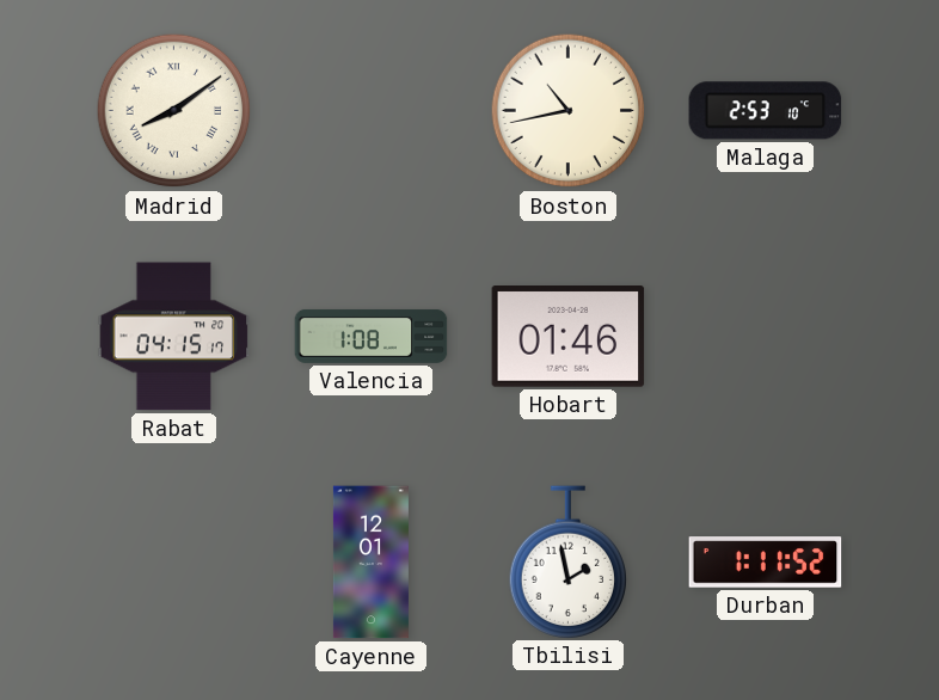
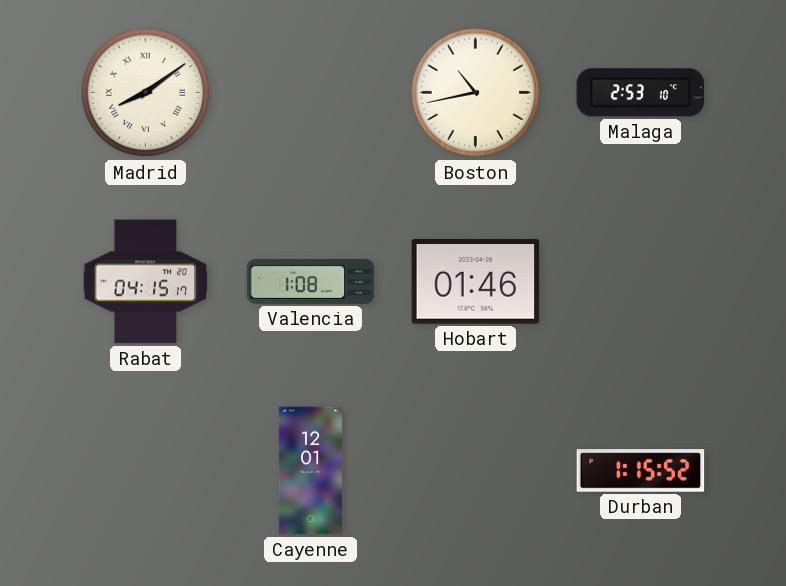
Tbilisi: 1:58 -> none (567, 561)
Durban: 1:11 -> 1:15 (641, 471)
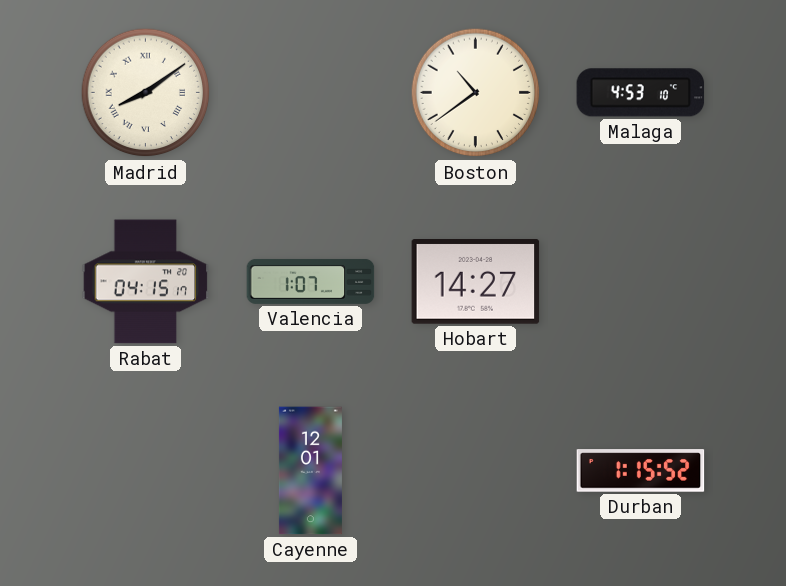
Boston: 10:43 -> 10:39 (476, 93)
Malaga: 2:53 -> 4:53 (641, 93)
Valencia: 1:08 -> 1:07 (311, 281)
Hobart: 01:46 -> 14:27 (476, 282)
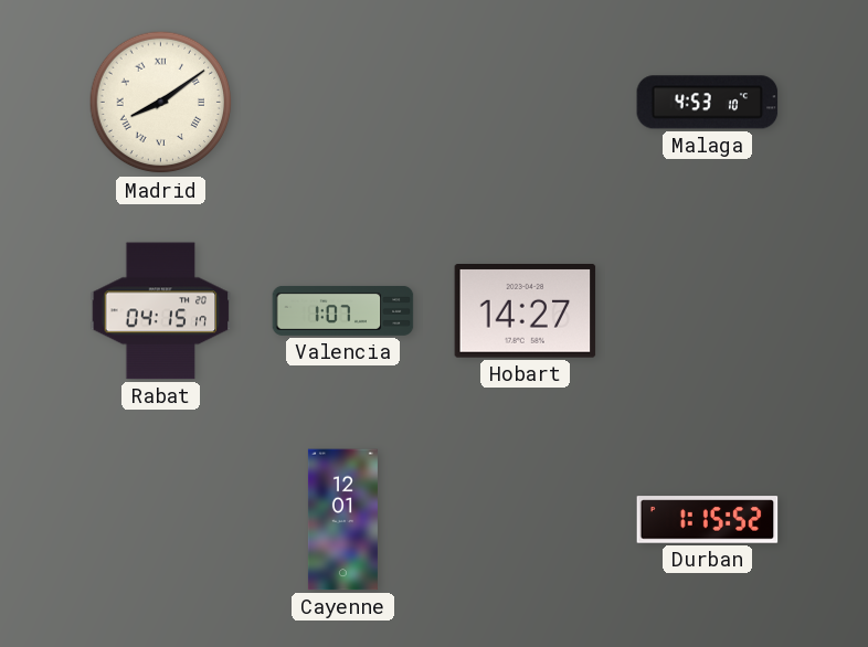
Boston: 10:39 -> none (476, 93)
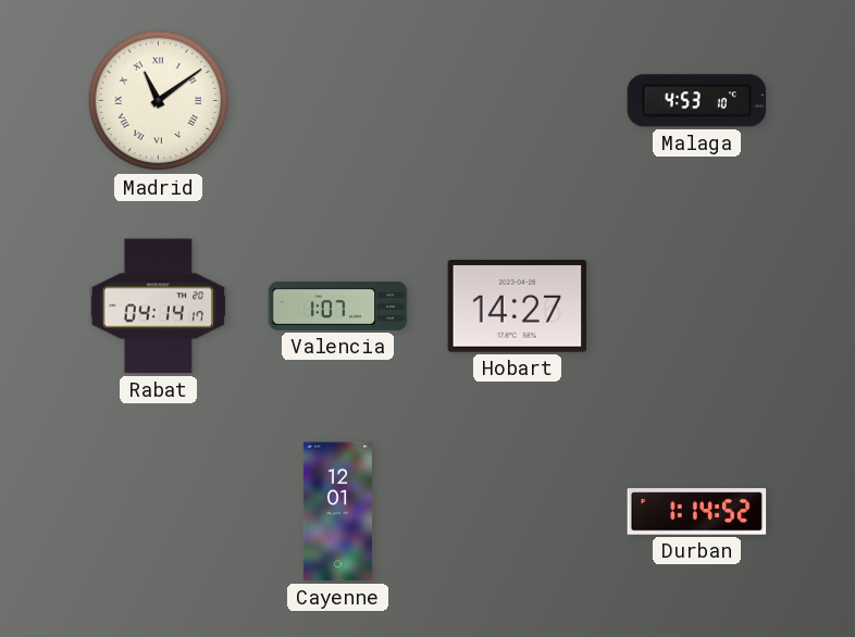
Madrid: 8:09 -> 11:09 (159, 101)
Rabat: 04:15 -> 04:14 (159, 307)
Durban: 1:15 -> 1:14 (697, 512)
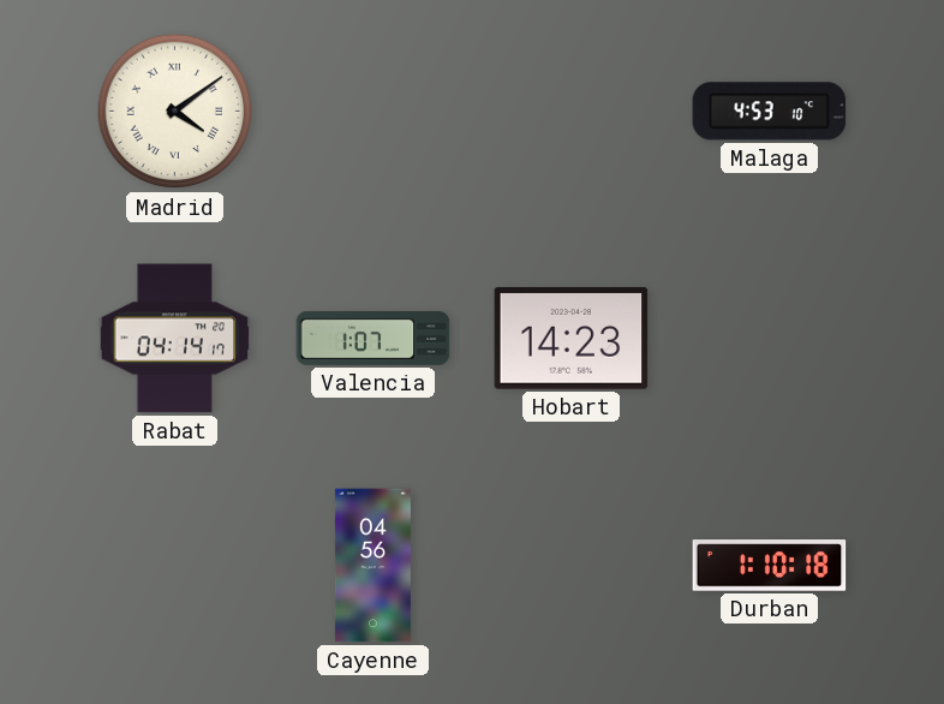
Madrid: 11:09 -> 4:09 (175, 112)
Hobart: 14:27 -> 14:23 (572, 339)
Cayenne: 12:01 -> 04:56 (372, 566)
Durban: 1:14 -> 1:10 (770, 566)
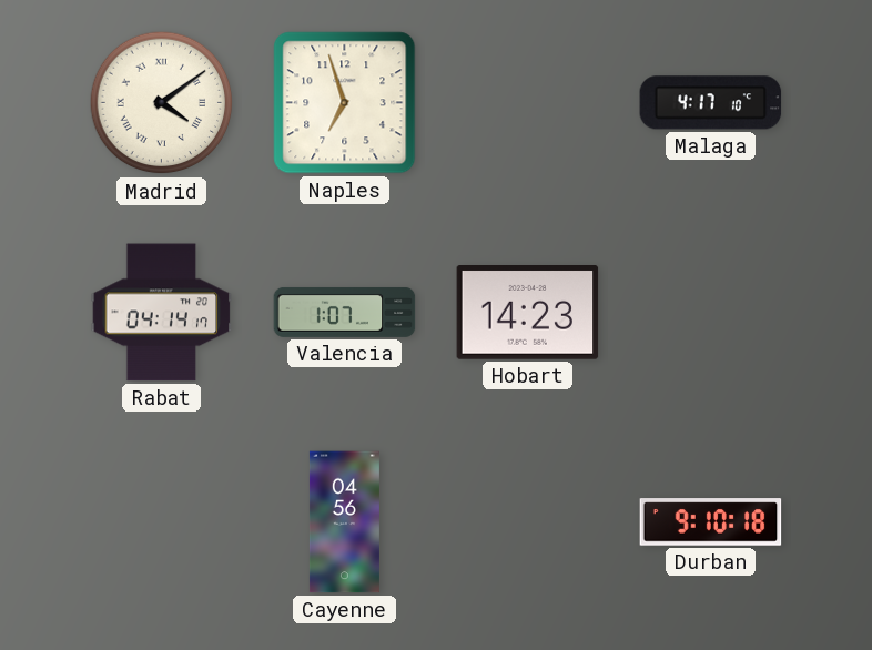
Naples: none -> 6:57 (345, 103)
Malaga: 4:53 -> 4:17 (711, 103)
Durban: 1:10 -> 9:10 (711, 522)
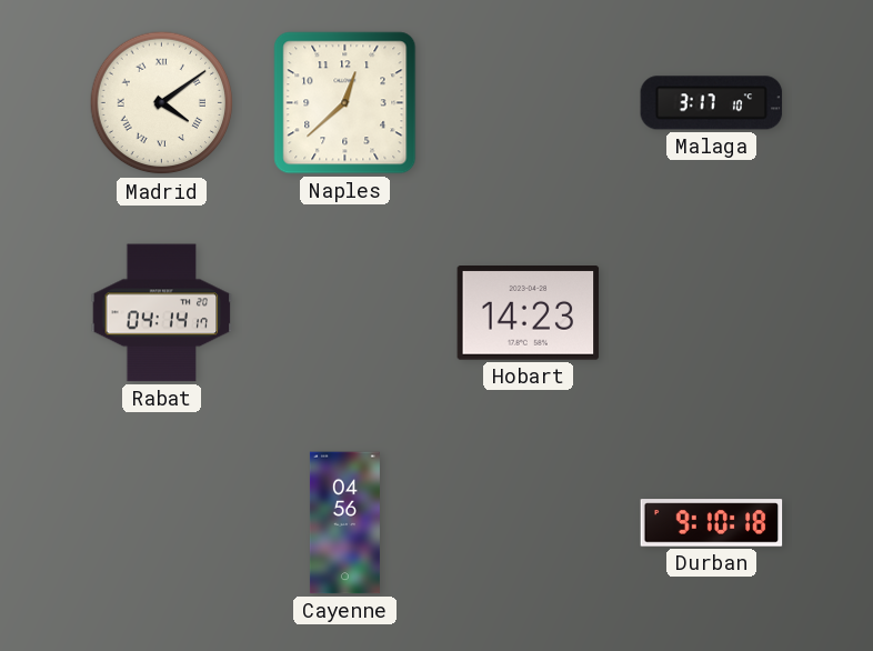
Naples: 6:57 -> 12:38 (345, 103)
Malaga: 4:17 -> 3:17 (712, 103)
Valencia: 1:07 -> none (345, 312)
